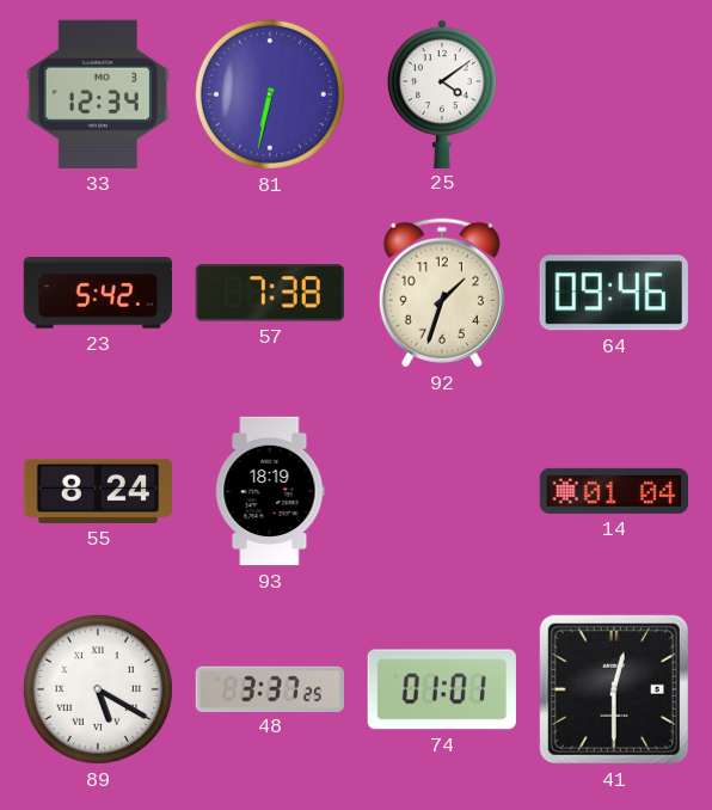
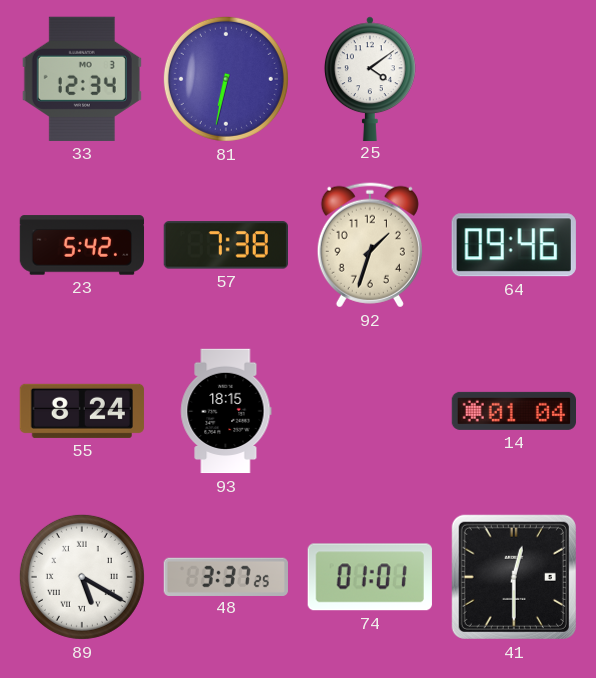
93: 18:19 -> 18:15 (226, 411)
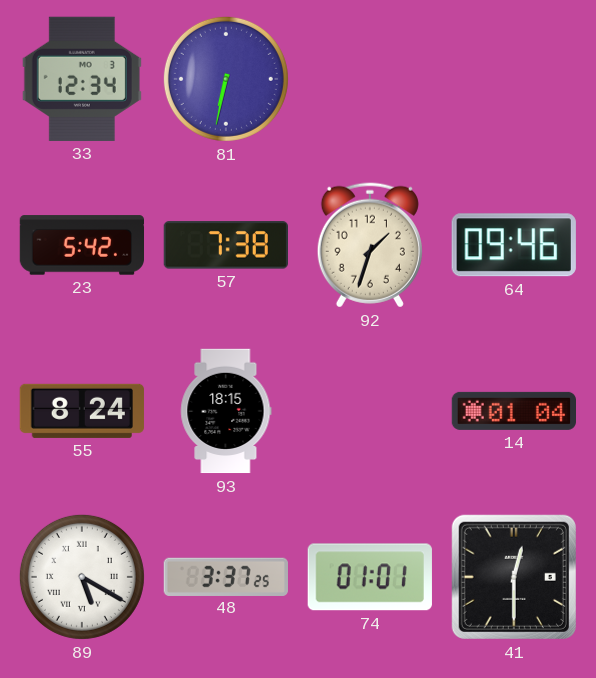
25: 4:09 -> none (370, 78)
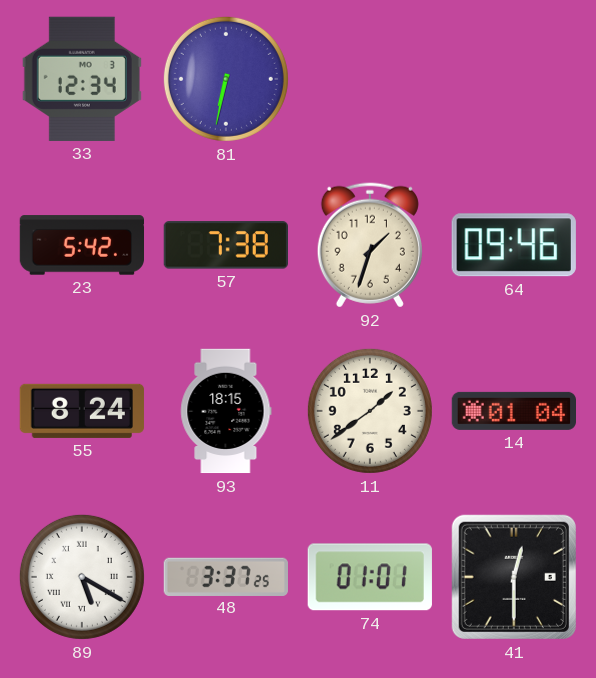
11: none -> 1:39 (370, 411)
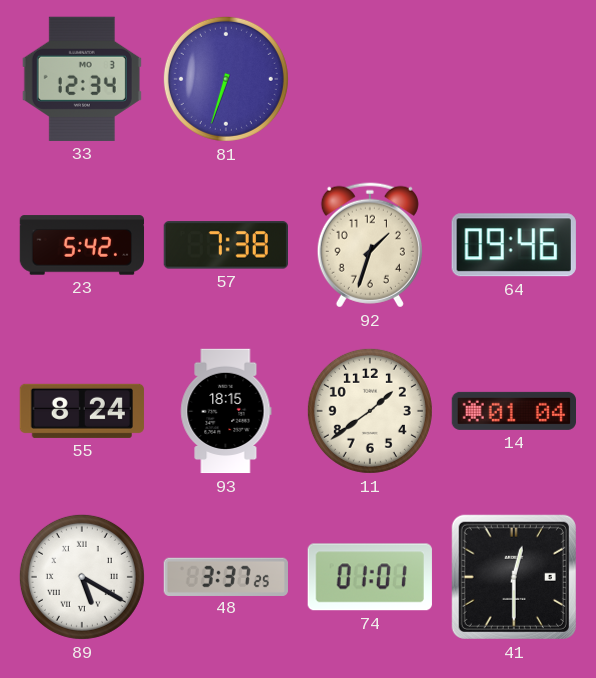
81: 6:32 -> 6:33 (226, 79)
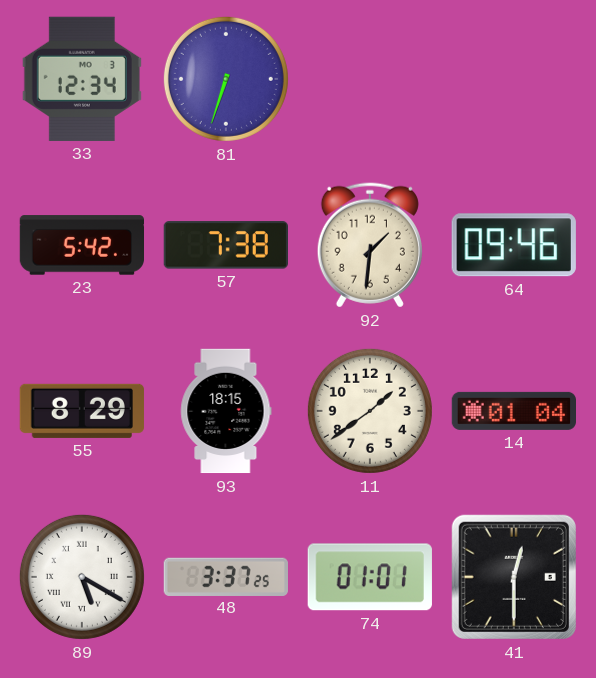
92: 1:33 -> 1:31 (370, 245)
55: 8:24 -> 8:29 (82, 411)
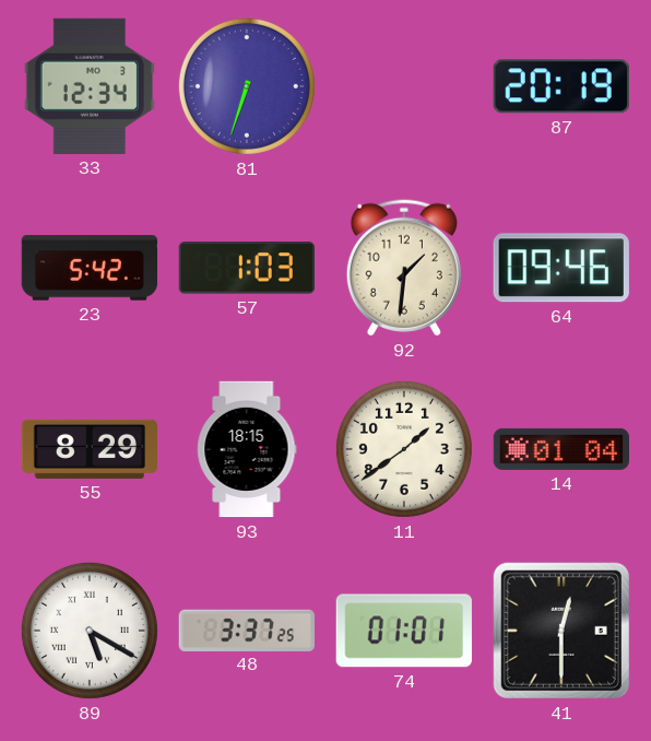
87: none -> 20:19 (561, 86)
57: 7:38 -> 1:03 (247, 268)
